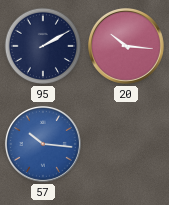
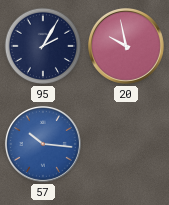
95: 2:10 -> 2:05 (43, 46)
20: 10:16 -> 9:58 (126, 46)
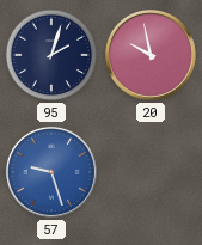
95: 2:05 -> 2:03 (51, 55)
57: 10:16 -> 9:27 (51, 172)
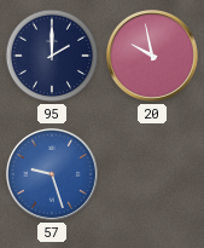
95: 2:03 -> 2:00 (52, 56)
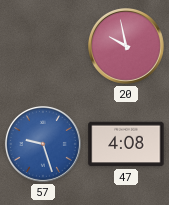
95: 2:00 -> none (52, 56)
47: none -> 4:08 (126, 144)
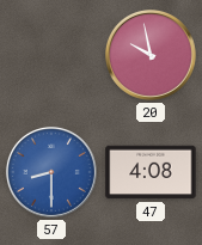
57: 9:27 -> 8:30 (51, 172)
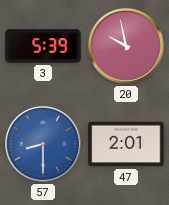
3: none -> 5:39 (43, 46)
47: 4:08 -> 2:01 (126, 144)
